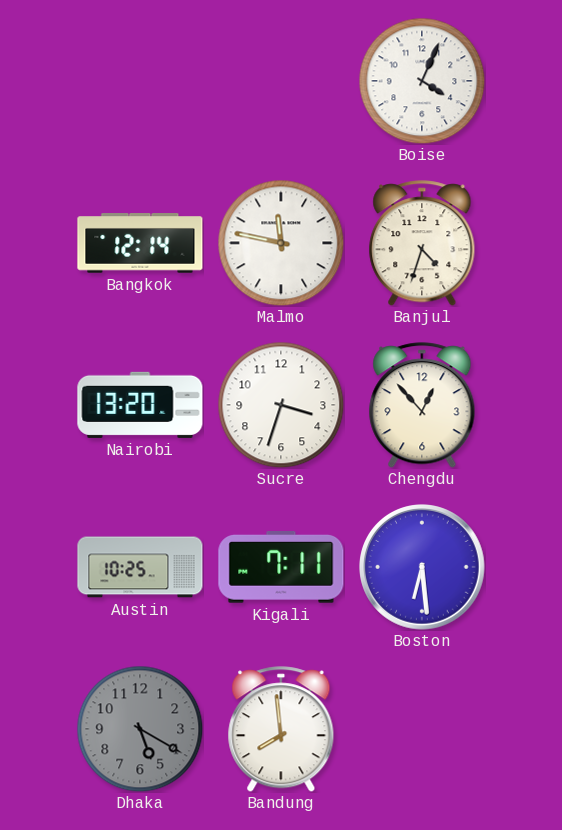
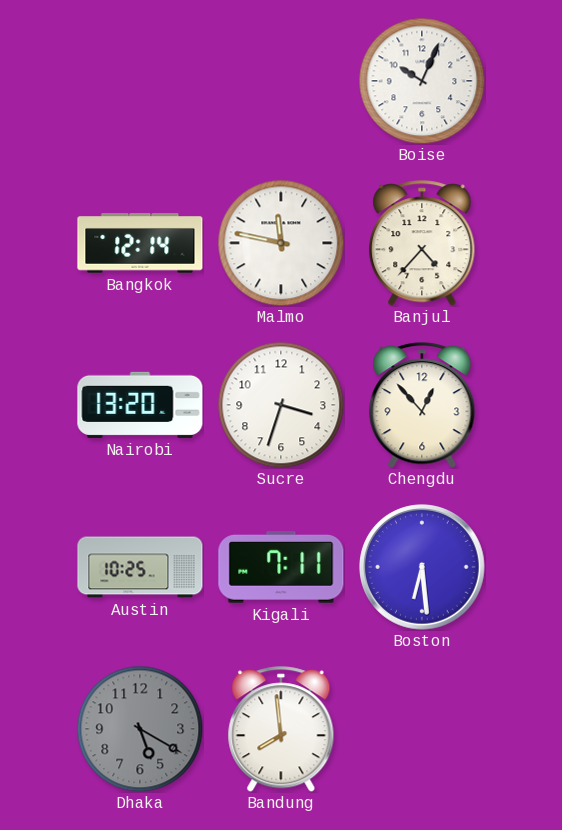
Boise: 4:04 -> 10:04 (422, 81)
Banjul: 4:33 -> 4:37 (422, 243)
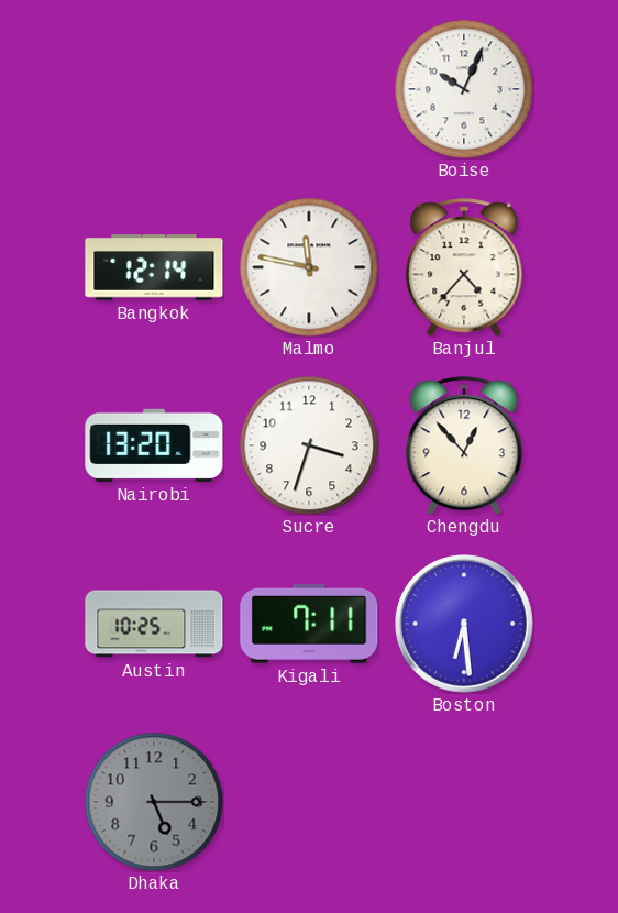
Dhaka: 5:20 -> 5:15 (154, 802)
Bandung: 7:59 -> none (281, 729)
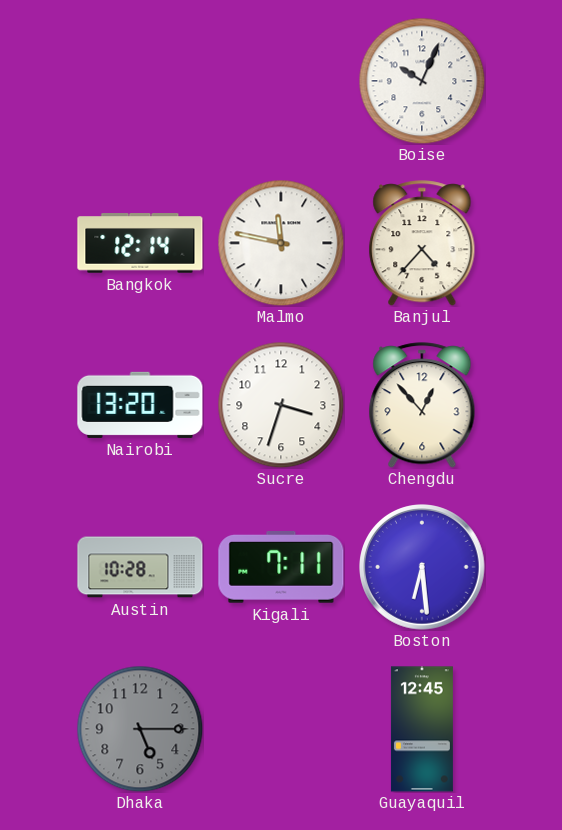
Austin: 10:25 -> 10:28 (140, 567)
Guayaquil: none -> 12:45 (422, 729)
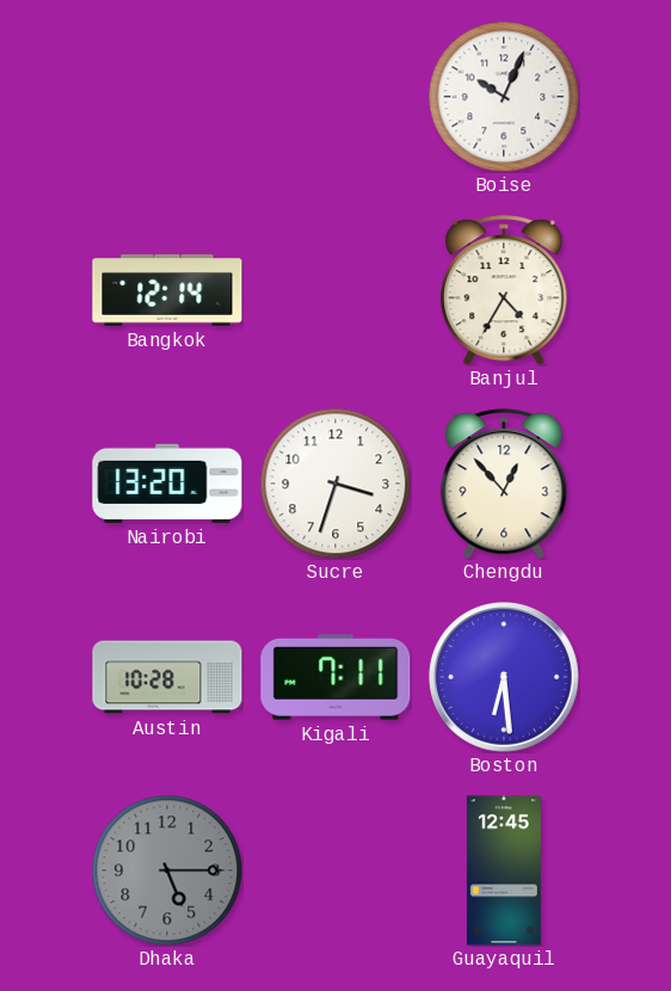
Malmo: 11:47 -> none (281, 243)
Banjul: 4:37 -> 4:35 (504, 290)
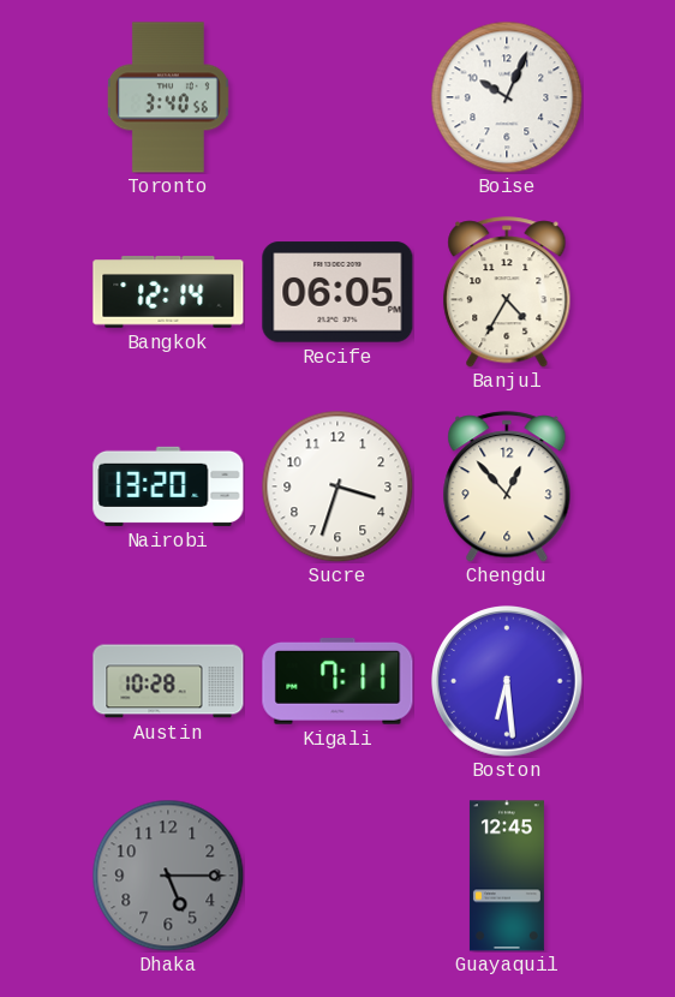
Toronto: none -> 3:40 (168, 97)
Recife: none -> 06:05 (337, 292)
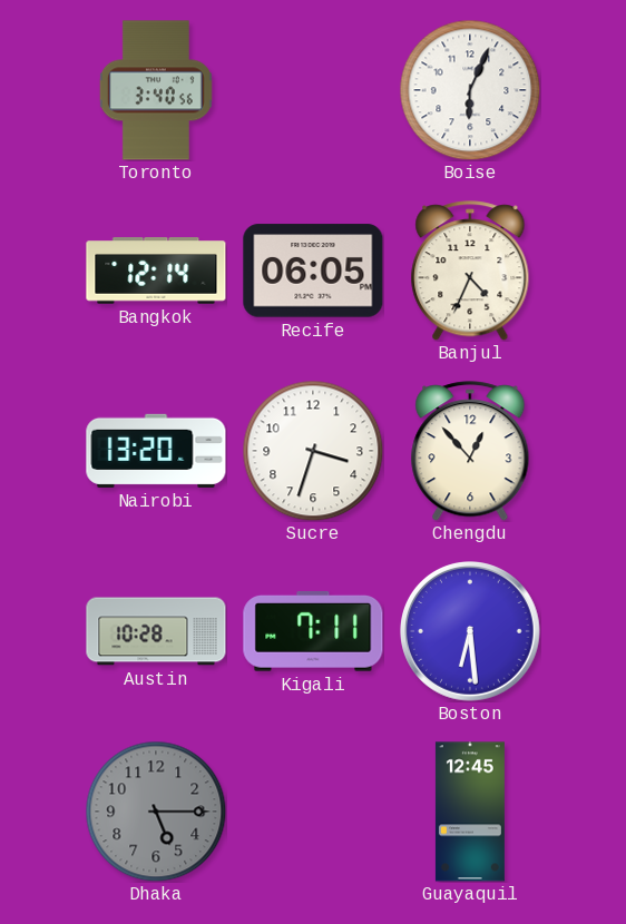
Boise: 10:04 -> 6:04 (470, 90)
Banjul: 4:35 -> 4:34 (470, 271)
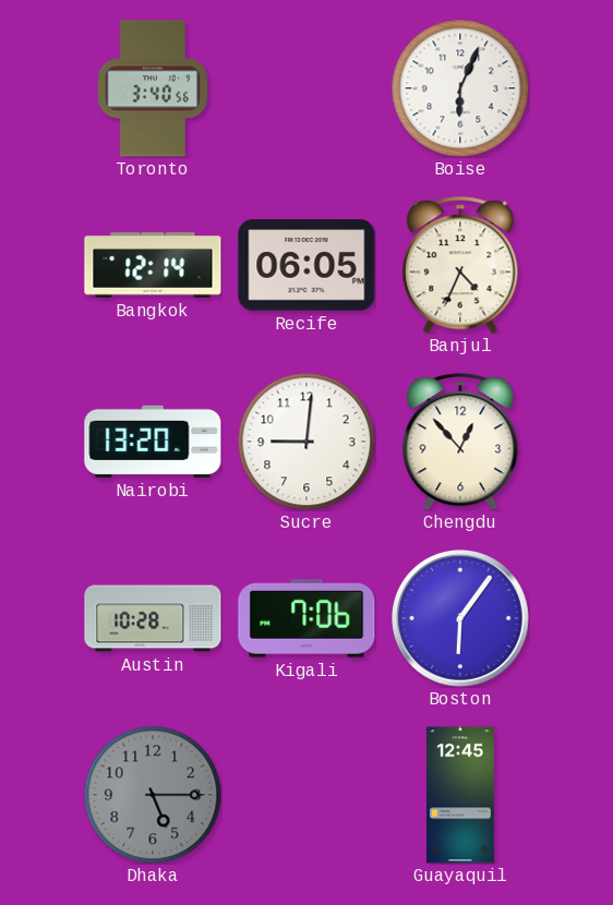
Sucre: 3:33 -> 9:01 (306, 442)
Kigali: 7:11 -> 7:06 (306, 619)
Boston: 6:29 -> 6:06 (461, 619)
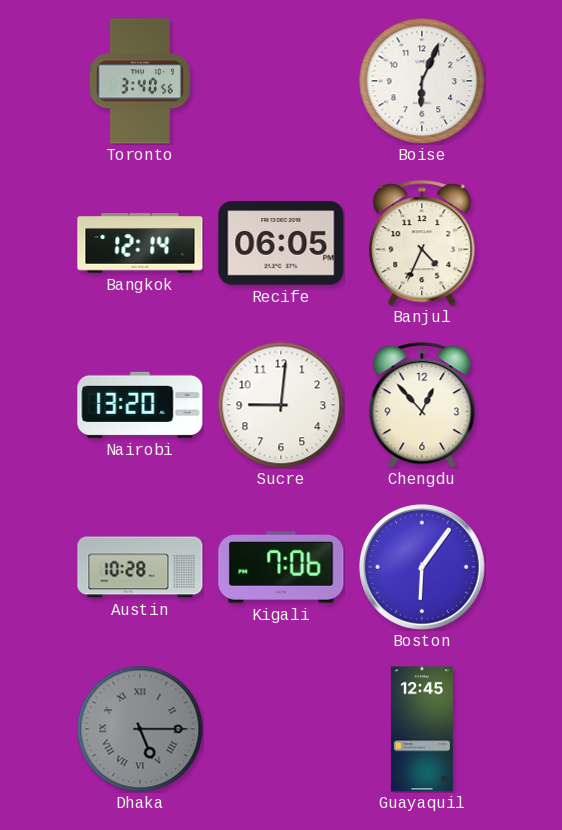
Dhaka numerals: Arabic -> Roman (140, 729)
